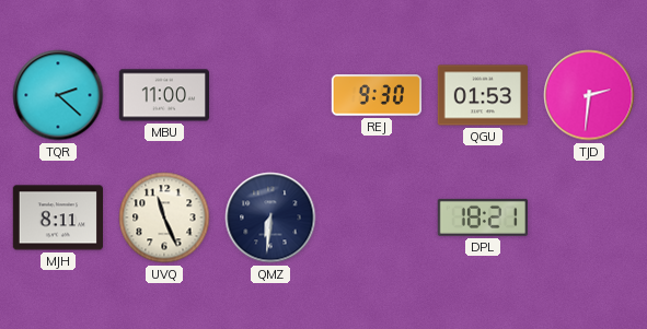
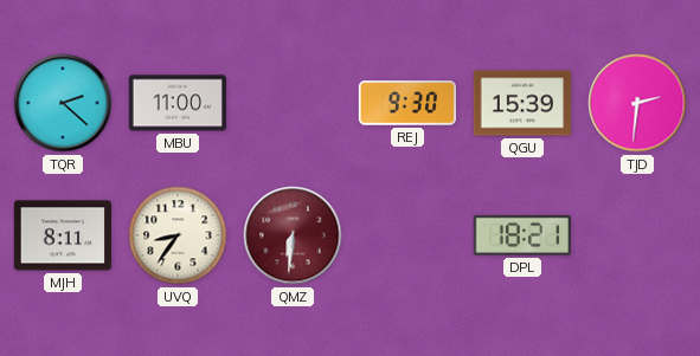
QGU: 01:53 -> 15:39 (521, 103)
UVQ: 11:26 -> 8:36 (178, 235)
QMZ dial: navy -> burgundy (293, 235)
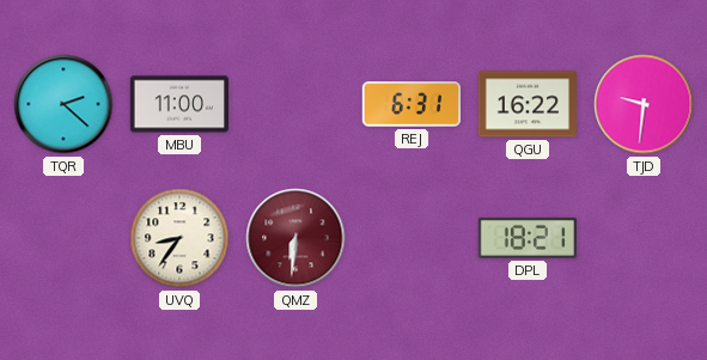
REJ: 9:30 -> 6:31 (410, 104)
QGU: 15:39 -> 16:22 (526, 104)
TJD: 2:31 -> 9:31 (644, 104)
MJH: 8:11 -> none (62, 235)
